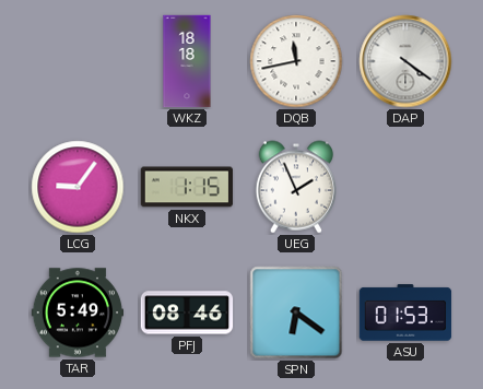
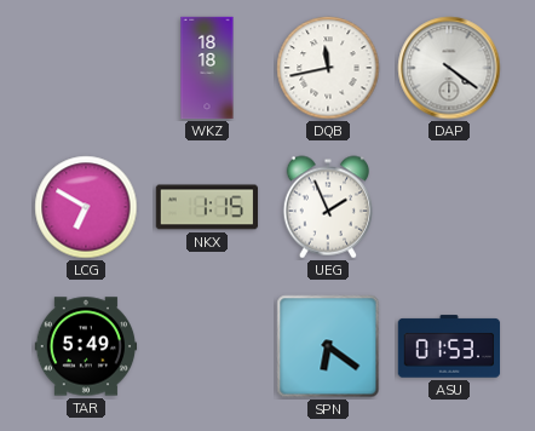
LCG: 9:06 -> 6:50 (86, 207)
PFJ: 08:46 -> none (187, 313)
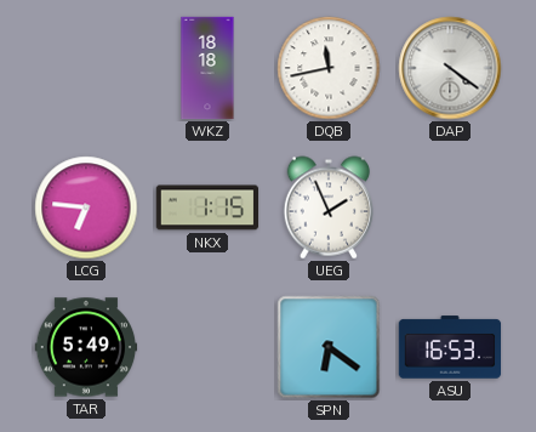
LCG: 6:50 -> 6:46 (86, 208)
ASU: 01:53 -> 16:53 (450, 347)
